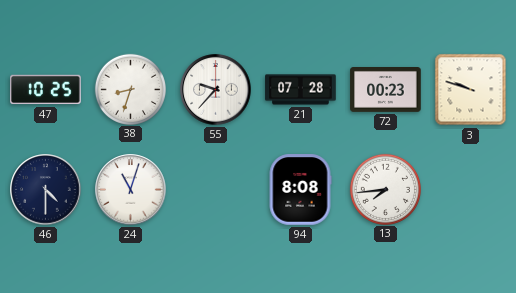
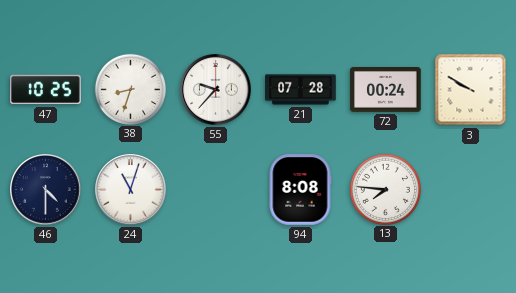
72: 00:23 -> 00:24 (386, 90)
3: 9:48 -> 9:50 (471, 90)
13: 7:44 -> 7:46 (385, 189)
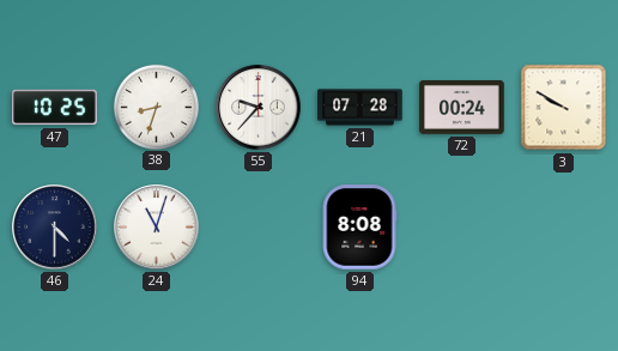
13: 7:46 -> none (385, 189)
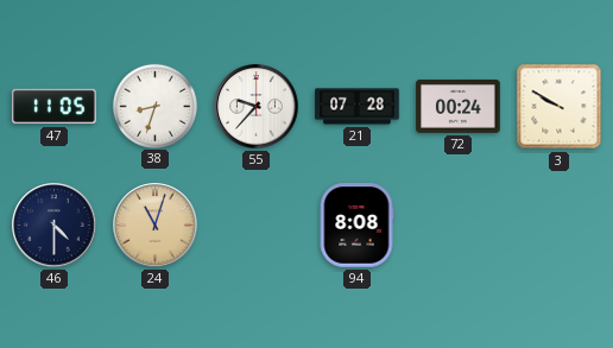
47: 10:25 -> 11:05 (55, 107)
24 dial: white -> champagne (156, 226)
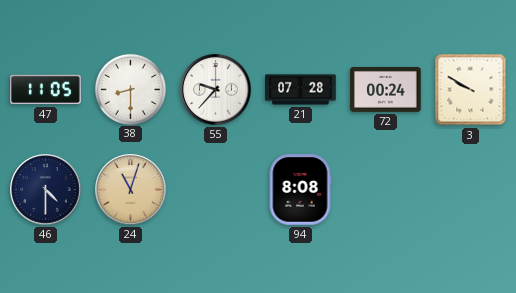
38: 8:33 -> 8:30 (130, 89)
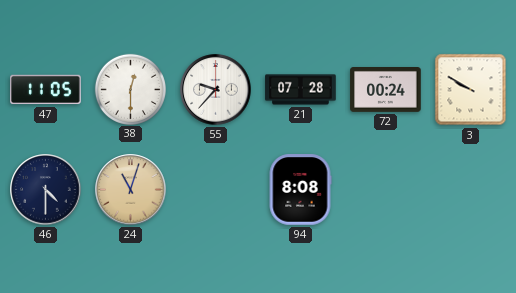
38: 8:30 -> 12:30 (130, 89)
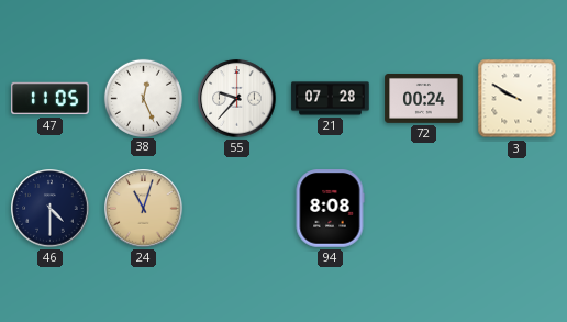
38: 12:30 -> 12:26 (143, 98)
